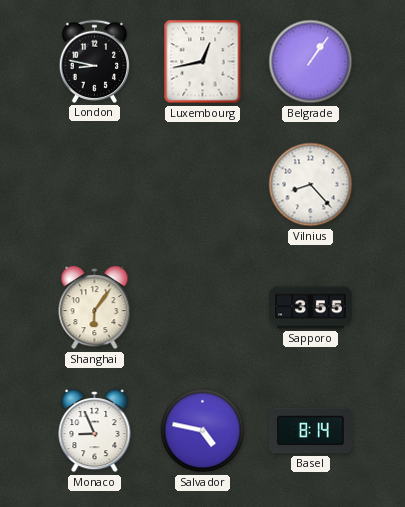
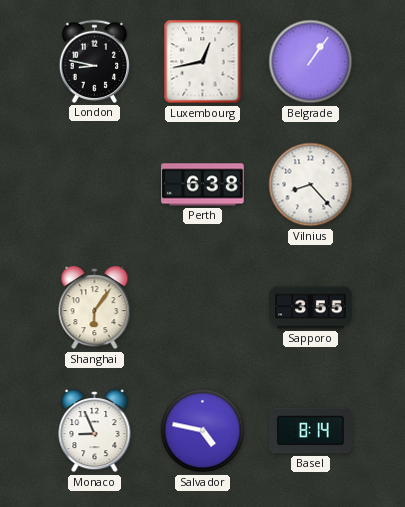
Perth: none -> 6:38 (203, 185)
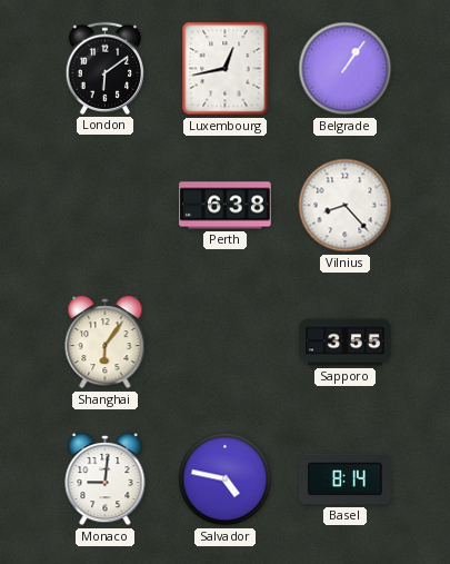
London: 8:47 -> 6:09 (106, 68)
Monaco: 8:56 -> 9:01 (106, 481)
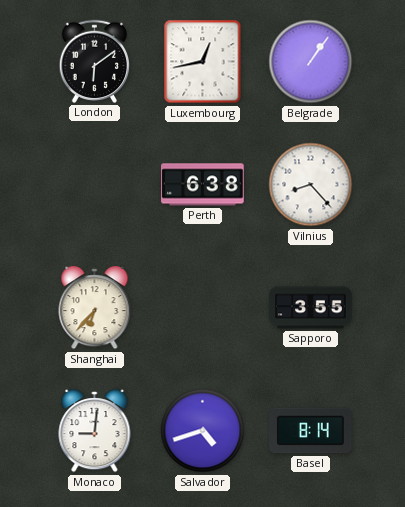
Shanghai: 6:06 -> 6:37 (95, 309)
Salvador: 4:47 -> 4:42 (203, 431)
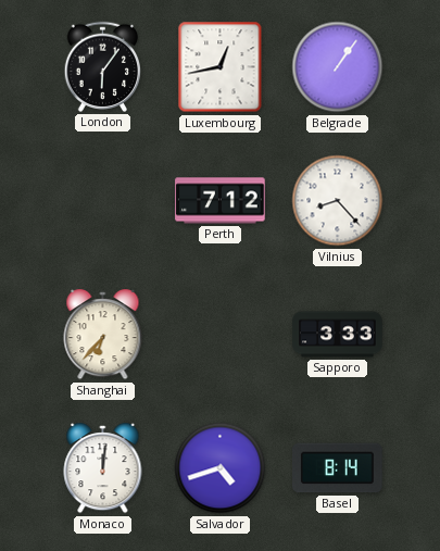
London: 6:09 -> 6:06 (103, 66)
Perth: 6:38 -> 7:12 (221, 201)
Sapporo: 3:55 -> 3:33 (338, 335)
Monaco: 9:01 -> 12:01 (103, 469)
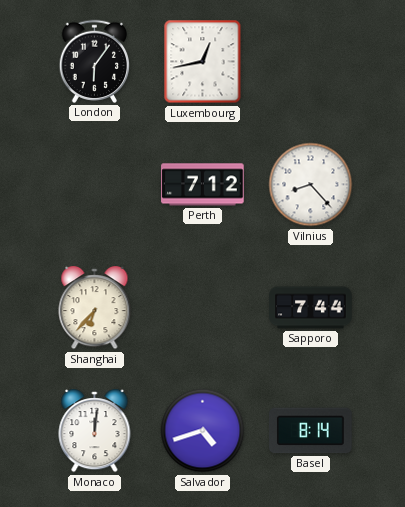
Belgrade: 1:06 -> none (338, 67)
Sapporo: 3:33 -> 7:44 (311, 308)
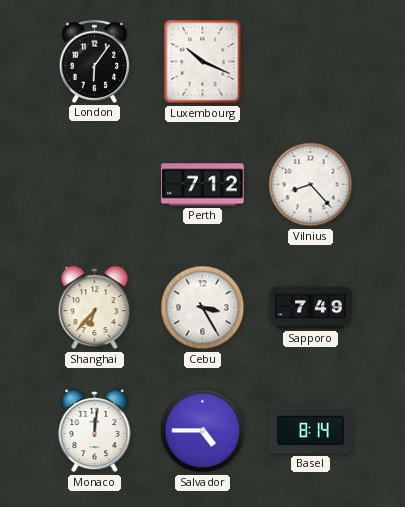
Luxembourg: 12:43 -> 10:19 (203, 62)
Cebu: none -> 3:25 (203, 308)
Sapporo: 7:44 -> 7:49 (311, 308)
Salvador: 4:42 -> 4:45 (203, 431)
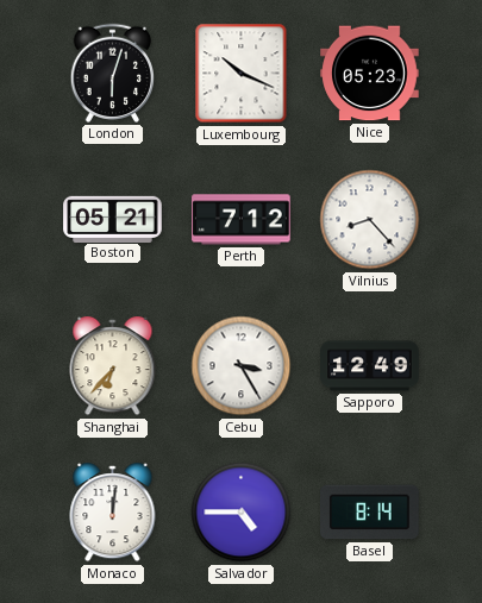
London: 6:06 -> 6:03 (113, 73)
Nice: none -> 05:23 (370, 74)
Boston: none -> 05:21 (113, 219)
Sapporo: 7:49 -> 12:49 (370, 366)
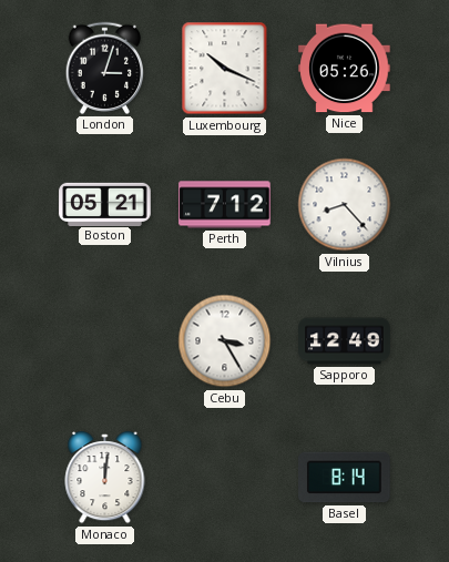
London: 6:03 -> 3:03 (105, 68)
Nice: 05:23 -> 05:26 (345, 69)
Shanghai: 6:37 -> none (113, 368)
Salvador: 4:45 -> none (242, 513)
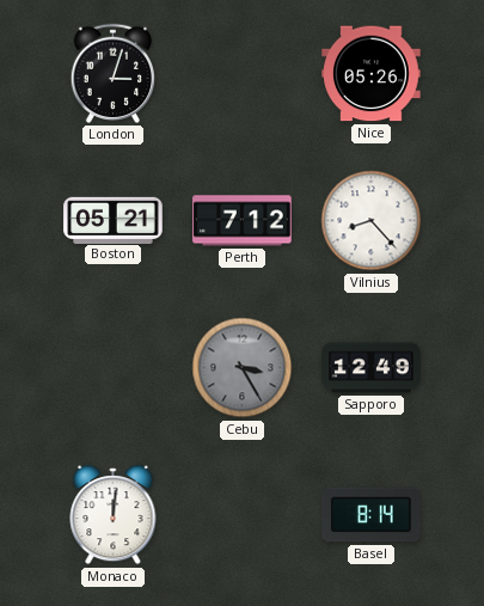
Luxembourg: 10:19 -> none (225, 69)
Cebu dial: white -> grey (243, 368)
